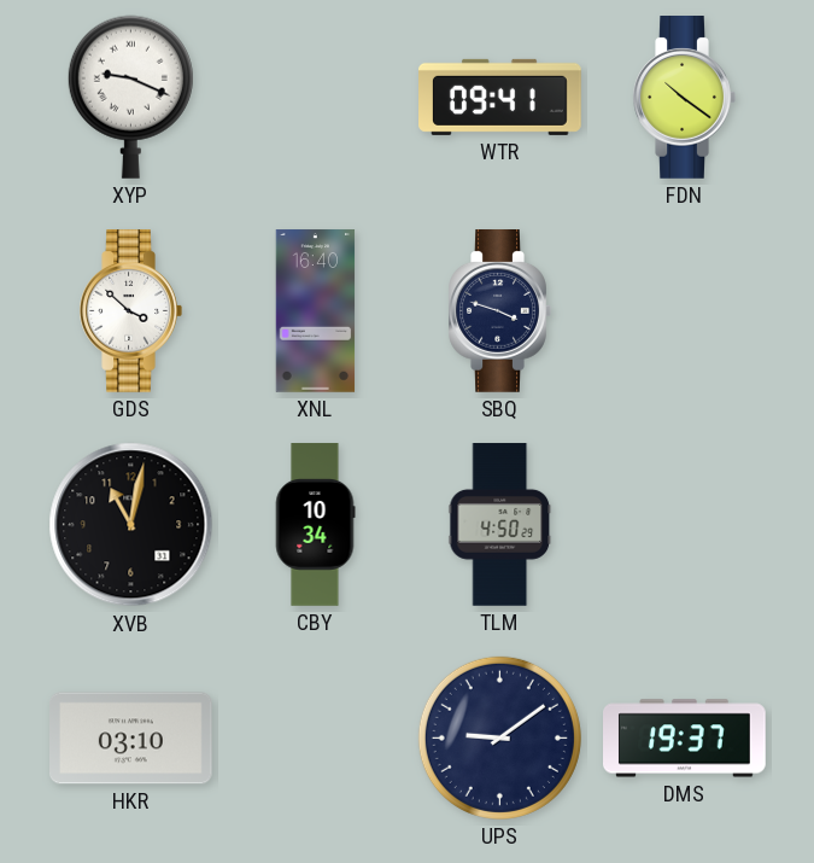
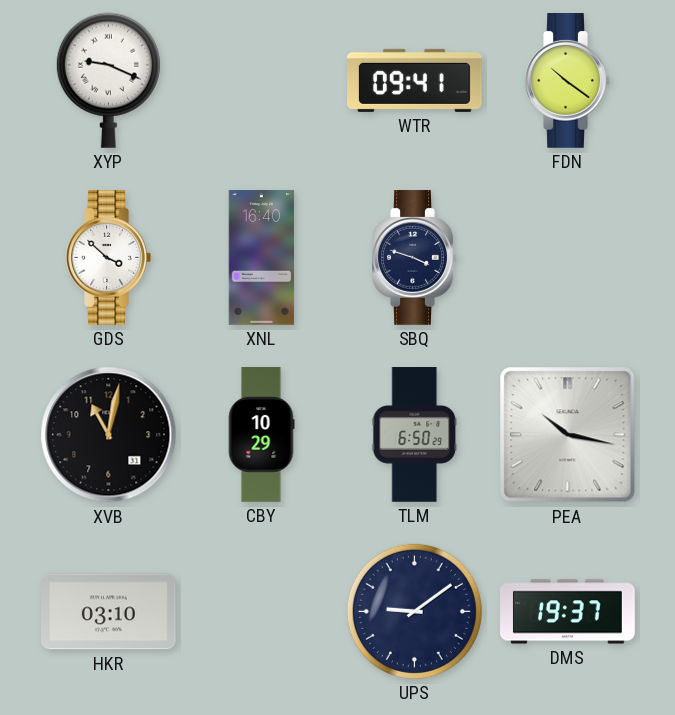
CBY: 10:34 -> 10:29 (261, 435)
TLM: 4:50 -> 6:50 (415, 435)
PEA: none -> 10:17 (568, 435)
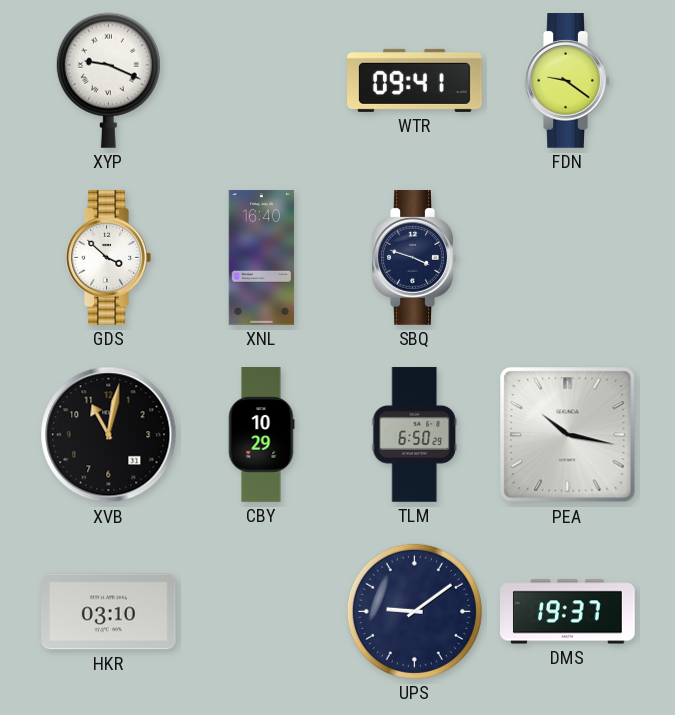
FDN: 10:21 -> 9:21 (567, 81)
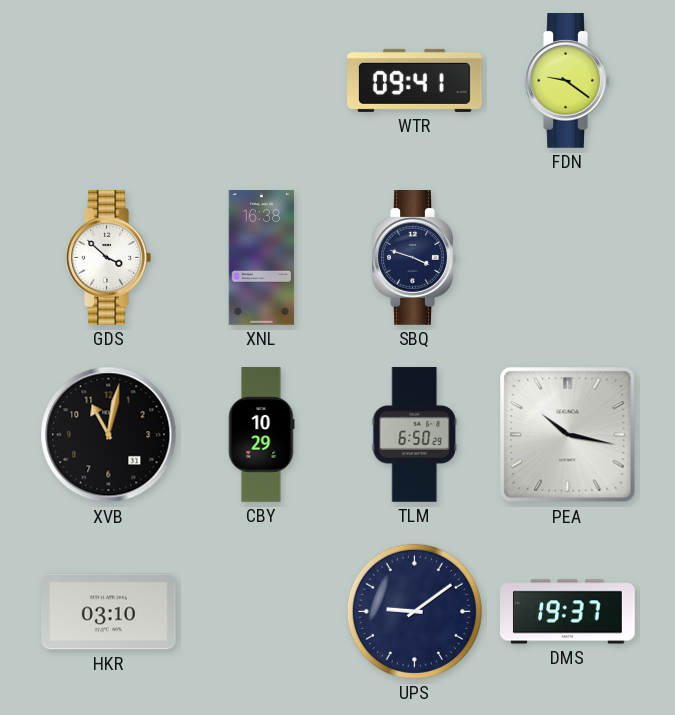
XYP: 9:19 -> none (108, 80)
XNL: 16:40 -> 16:38 (262, 258)
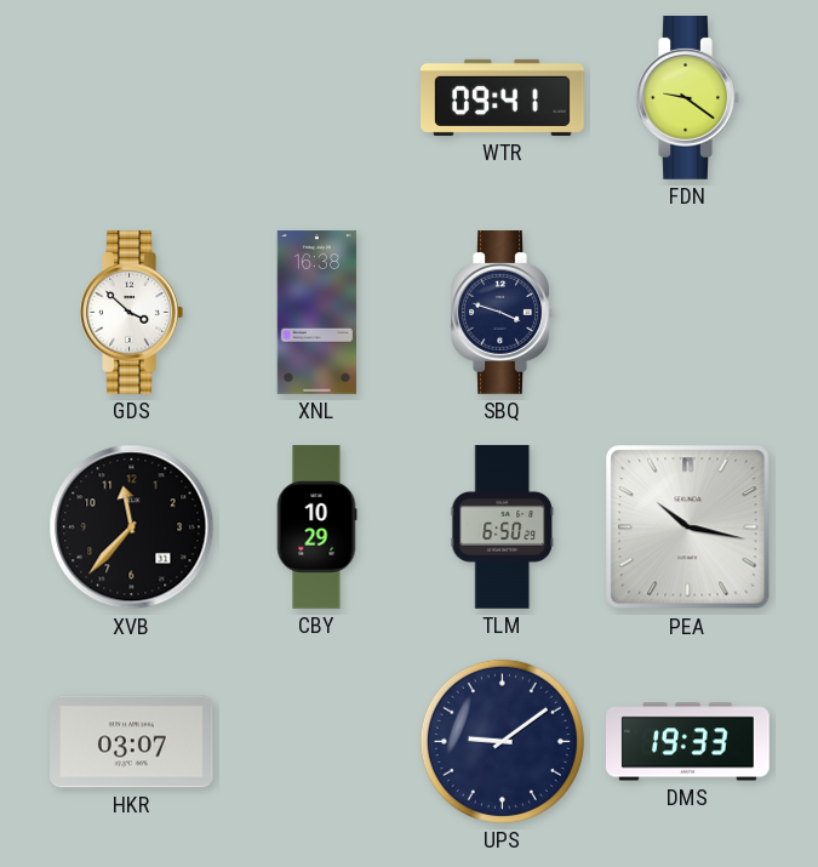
XVB: 11:02 -> 11:37 (132, 527)
HKR: 03:10 -> 03:07 (132, 742)
DMS: 19:37 -> 19:33 (688, 742)
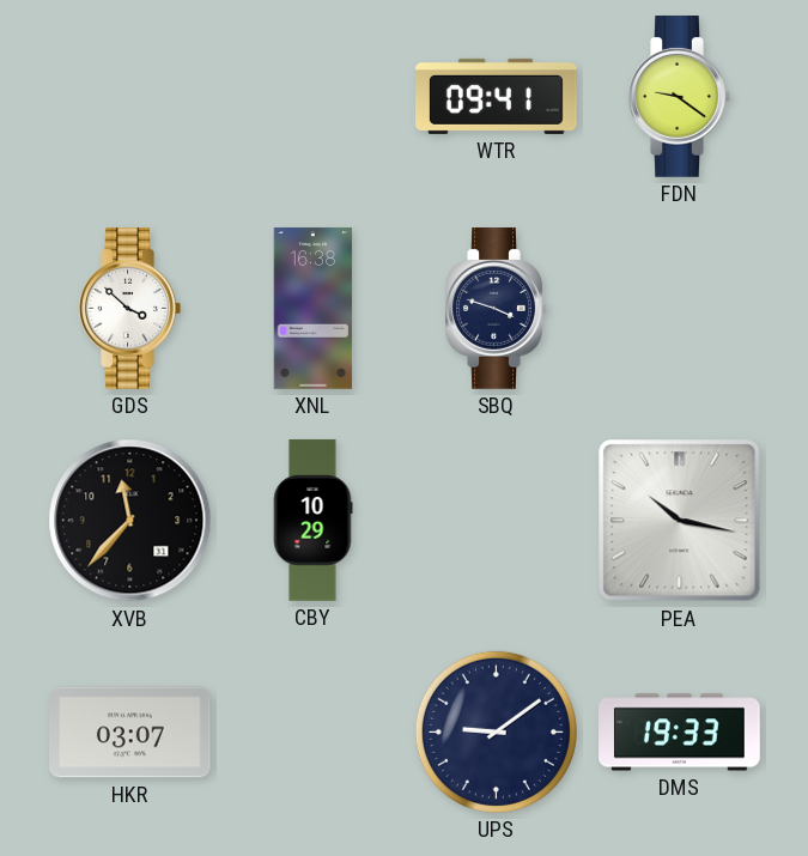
TLM: 6:50 -> none (503, 527)
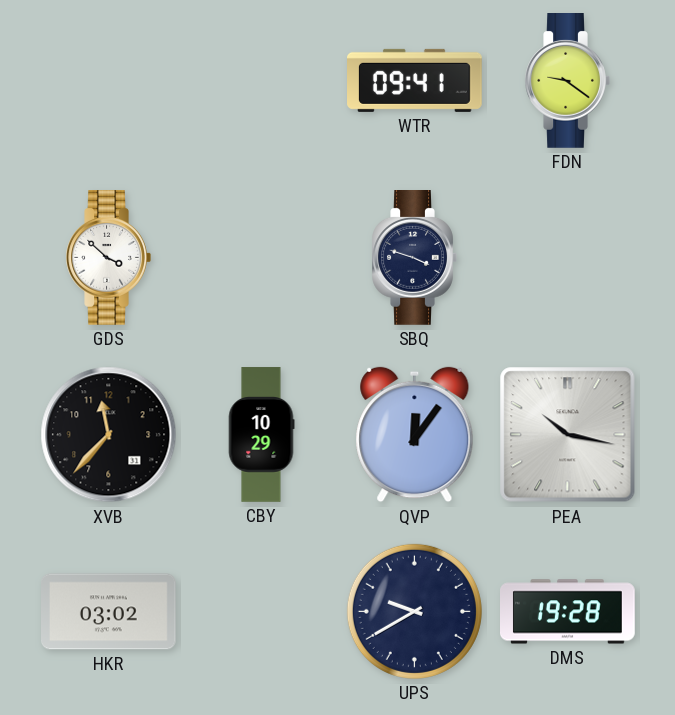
XNL: 16:38 -> none (314, 309)
QVP: none -> 12:06 (415, 435)
HKR: 03:07 -> 03:02 (109, 612)
UPS: 9:09 -> 9:40 (414, 611)
DMS: 19:33 -> 19:28 (568, 612)
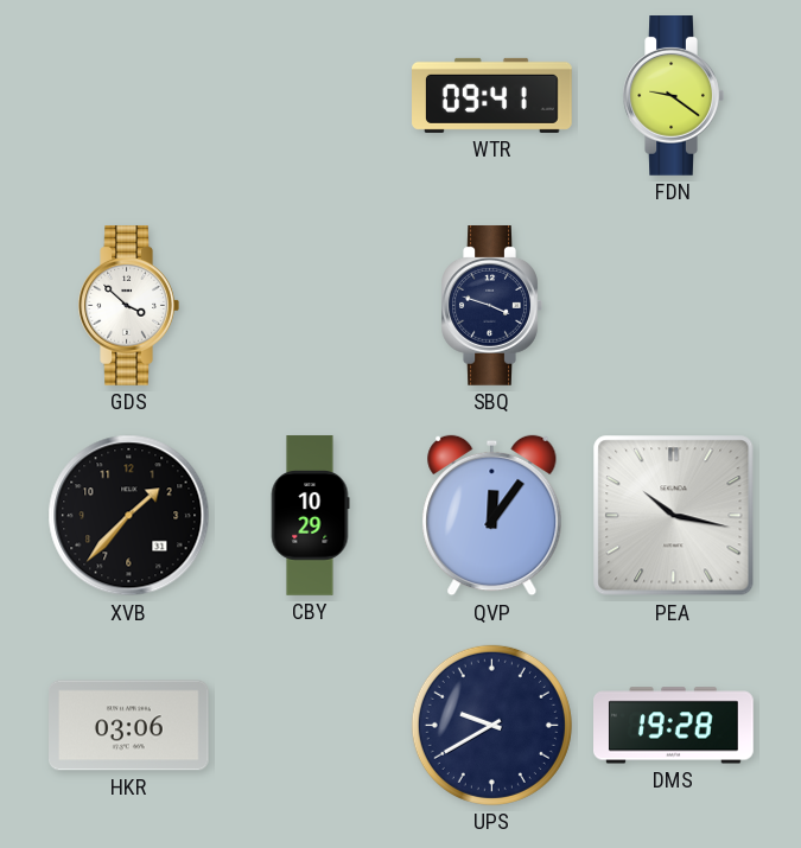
XVB: 11:37 -> 1:37 (129, 516)
HKR: 03:02 -> 03:06 (129, 726)
